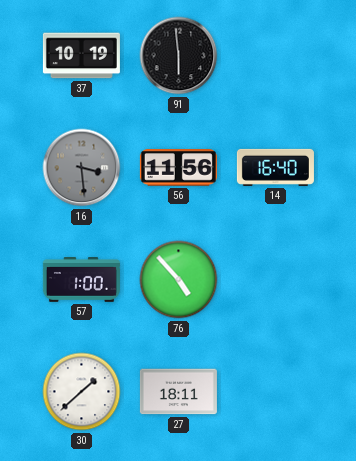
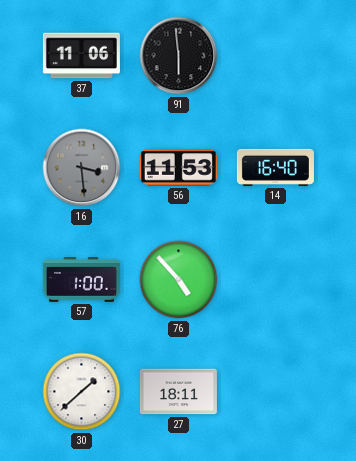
37: 10:19 -> 11:06 (81, 56)
56: 11:56 -> 11:53 (178, 168)
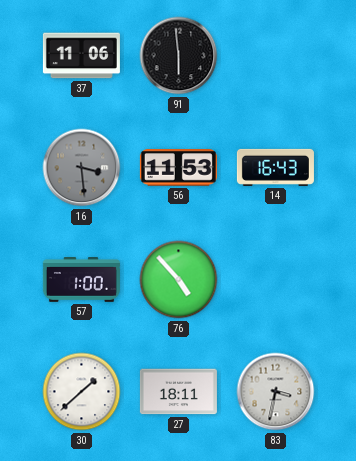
14: 16:40 -> 16:43 (275, 167)
83: none -> 3:32 (276, 392)
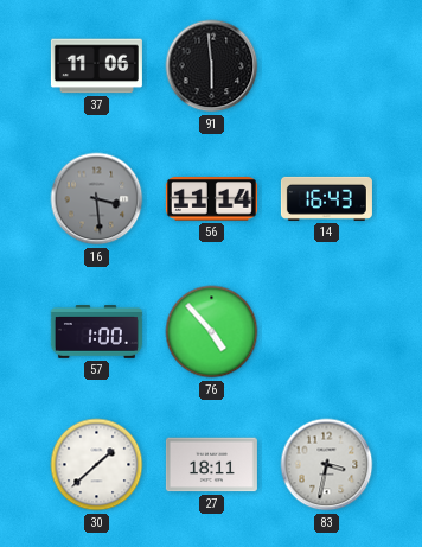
56: 11:53 -> 11:14 (211, 199)
